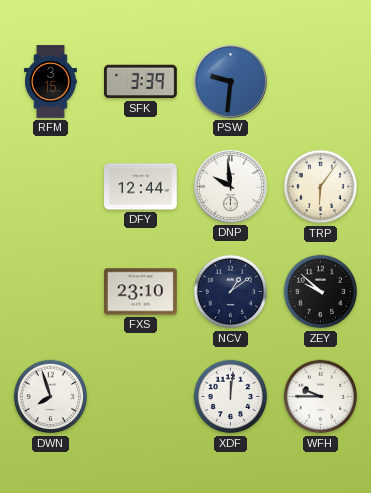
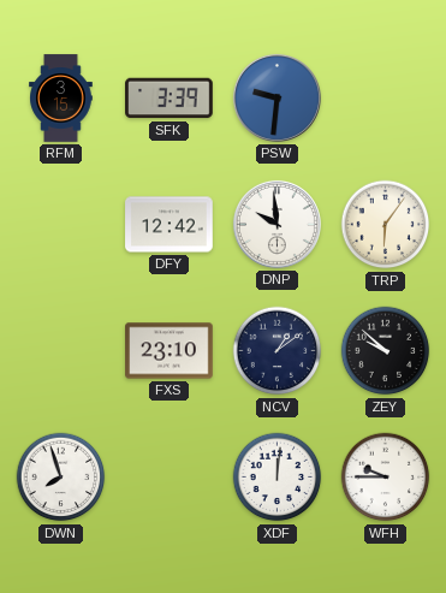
DFY: 12:44 -> 12:42 (170, 225)
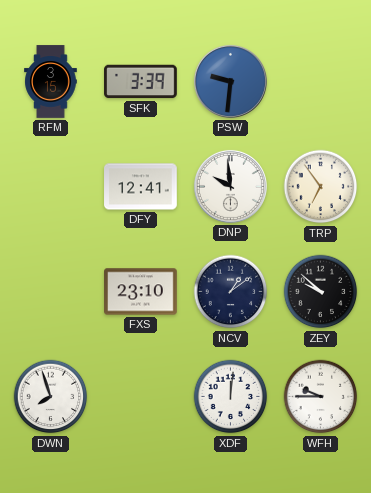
DFY: 12:42 -> 12:41 (141, 187)
TRP: 6:06 -> 6:54 (321, 187)
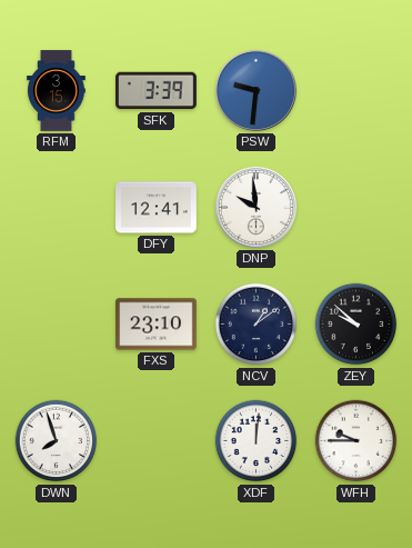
TRP: 6:54 -> none (321, 187)
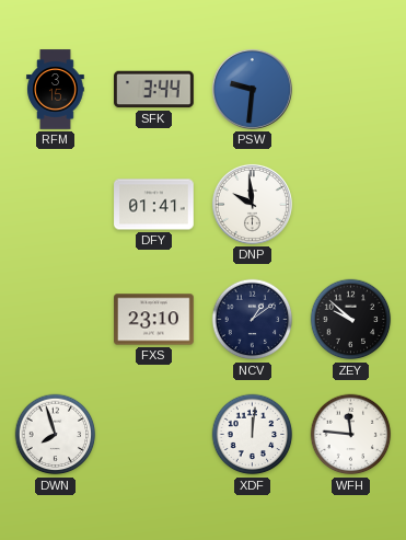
SFK: 3:39 -> 3:44 (154, 90)
DFY: 12:41 -> 01:41 (154, 205)
WFH: 9:45 -> 11:46 (351, 435)
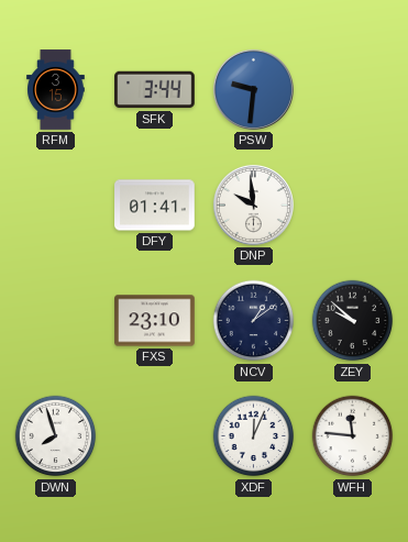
XDF: 12:01 -> 12:04 (254, 436)
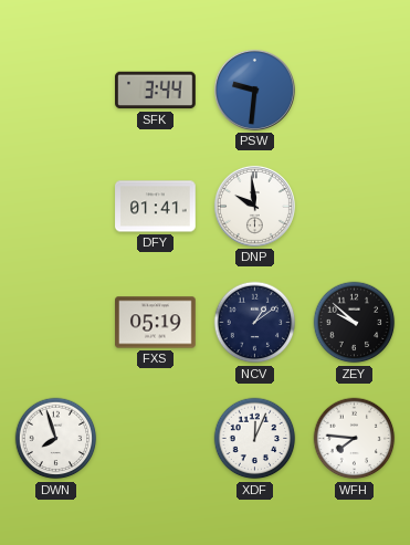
RFM: 3:15 -> none (56, 90)
FXS: 23:10 -> 05:19 (156, 323)
WFH: 11:46 -> 7:46 (355, 439)
